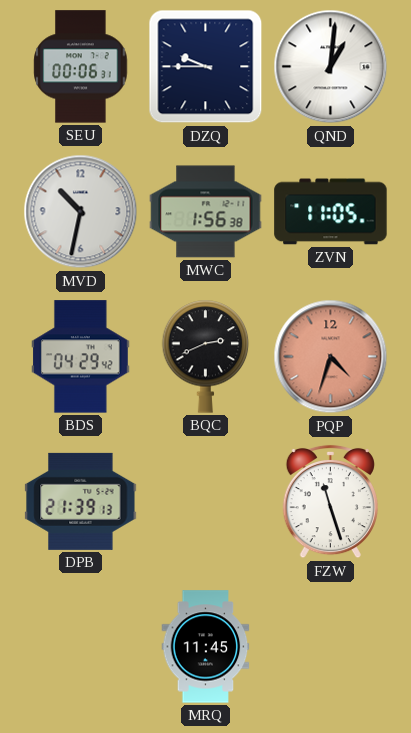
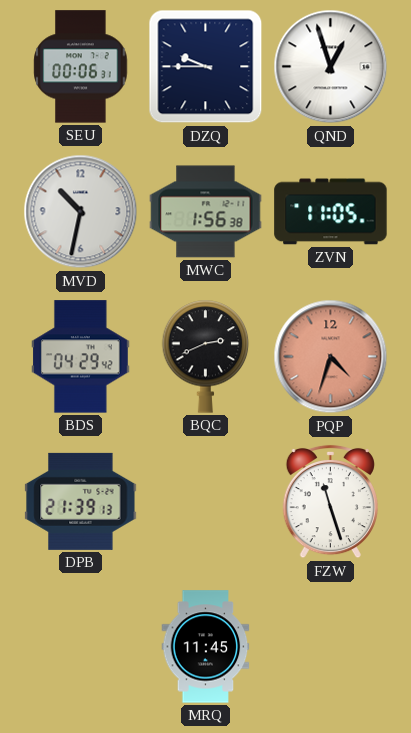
QND: 1:01 -> 12:57 (331, 67)
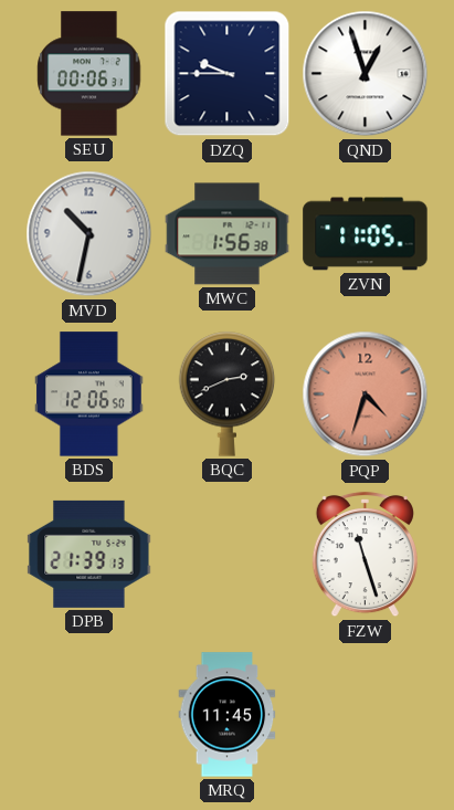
BDS: 04:29 -> 12:06 (89, 395)
